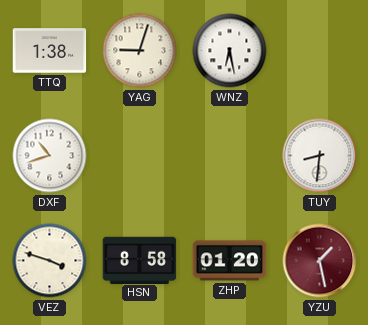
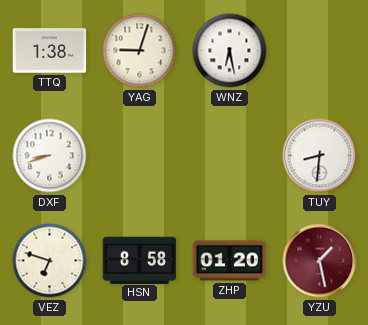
DXF: 10:42 -> 8:42 (50, 156)
VEZ: 3:48 -> 6:48 (50, 261)
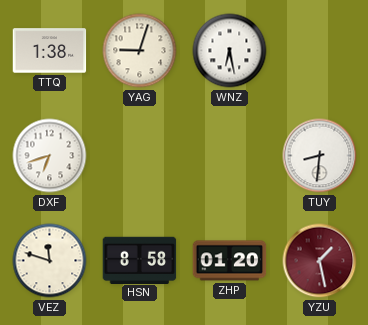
DXF: 8:42 -> 6:42 (50, 156)
VEZ: 6:48 -> 11:48 (50, 261)
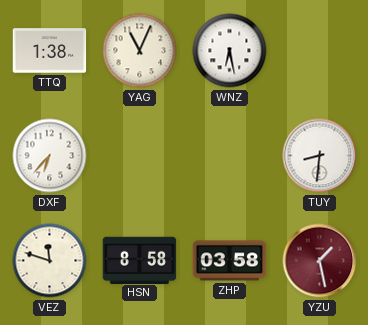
YAG: 9:03 -> 11:04 (140, 51)
DXF: 6:42 -> 6:37 (50, 156)
ZHP: 01:20 -> 03:58 (230, 261)
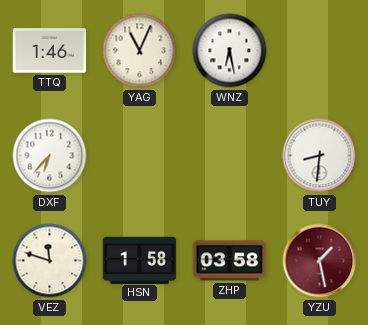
TTQ: 1:38 -> 1:46 (50, 51)
HSN: 8:58 -> 1:58 (140, 260)
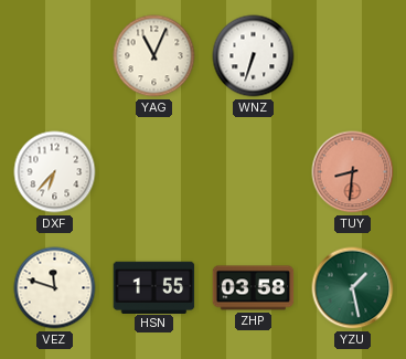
TTQ: 1:46 -> none (50, 51)
WNZ: 6:28 -> 6:33 (254, 56)
TUY dial: white -> salmon (353, 172)
HSN: 1:58 -> 1:55 (154, 287)
YZU dial: burgundy -> green (353, 288)
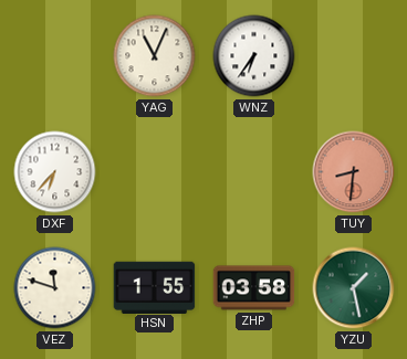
WNZ: 6:33 -> 6:36 (254, 56)
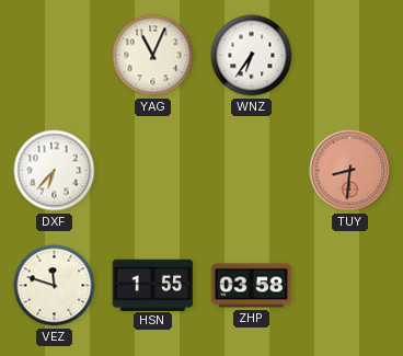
YZU: 1:28 -> none (354, 288)
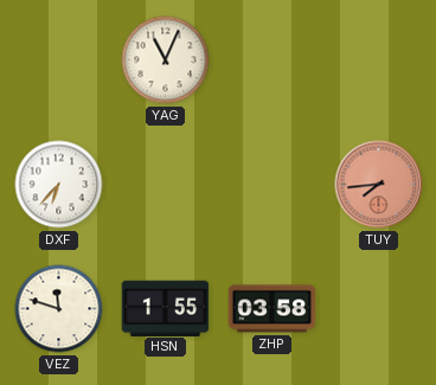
WNZ: 6:36 -> none (252, 56)
TUY: 8:31 -> 7:44 (379, 185)
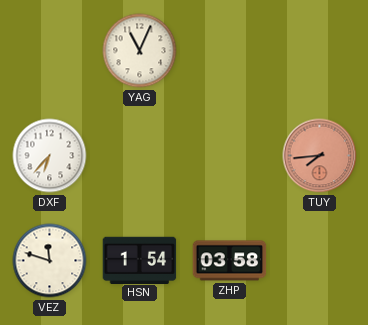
HSN: 1:55 -> 1:54 (140, 260)
